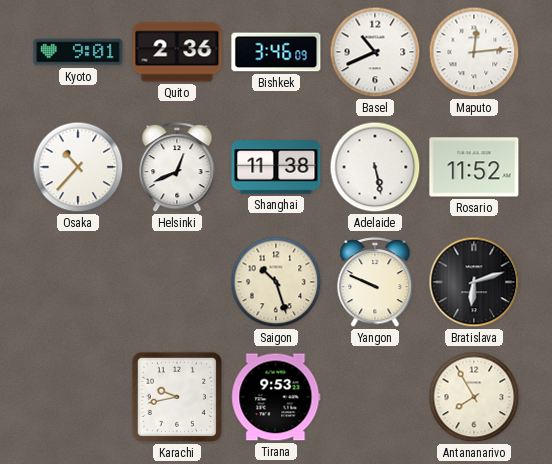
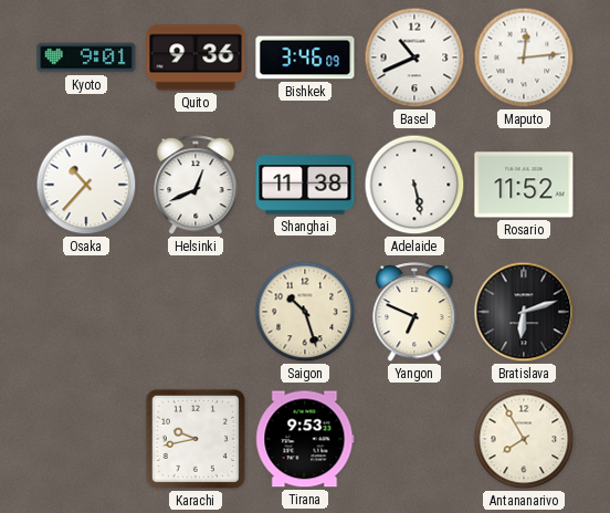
Quito: 2:36 -> 9:36 (196, 57)
Yangon: 9:49 -> 6:49 (414, 313)
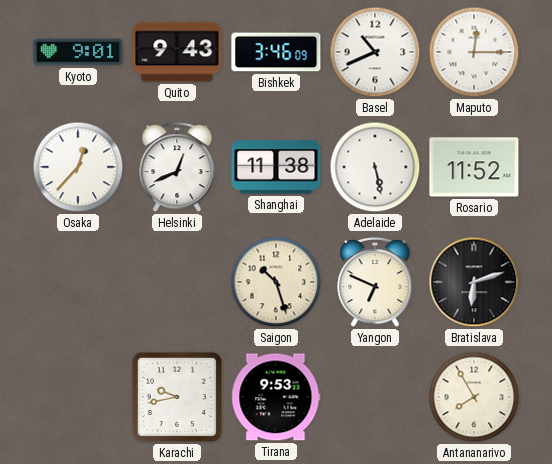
Quito: 9:36 -> 9:43 (177, 52)
Maputo: 12:14 -> 12:15 (474, 52)
Osaka: 10:37 -> 12:37 (78, 167)
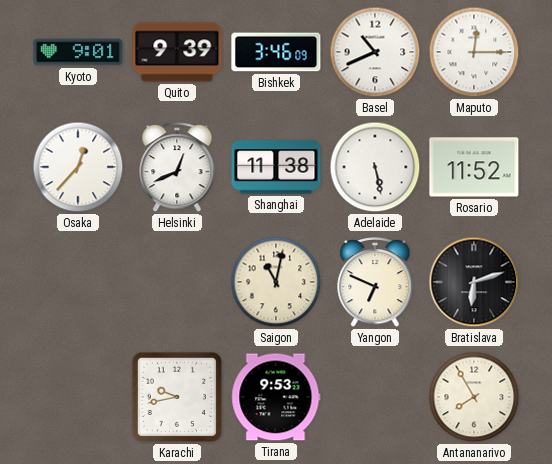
Quito: 9:43 -> 9:39 (177, 52)
Saigon: 10:27 -> 11:02 (276, 282)
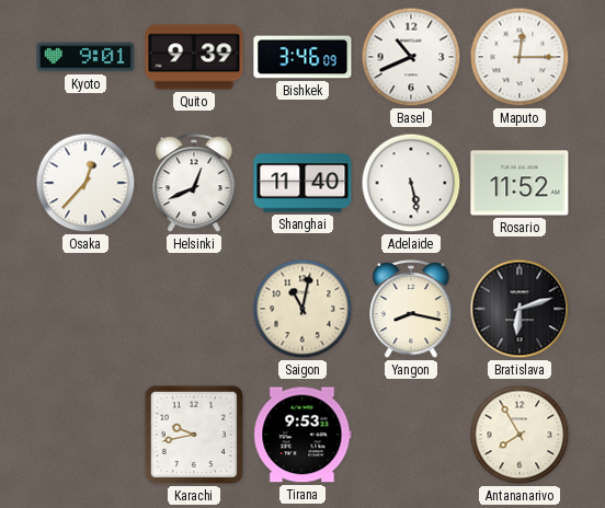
Shanghai: 11:38 -> 11:40 (302, 183)
Yangon: 6:49 -> 8:17 (411, 310)
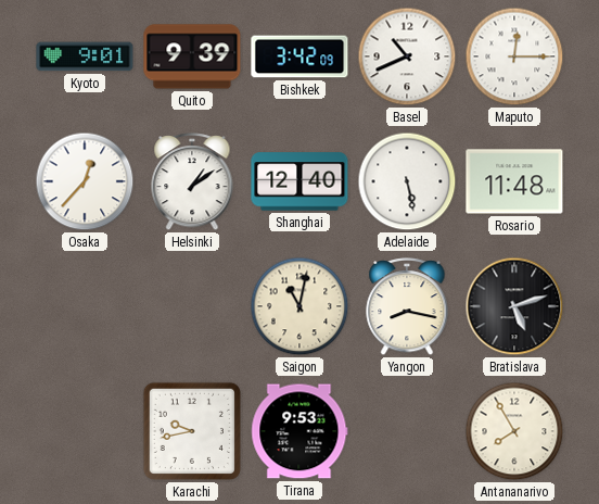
Bishkek: 3:46 -> 3:42 (299, 56)
Helsinki: 12:41 -> 1:09 (192, 182)
Shanghai: 11:40 -> 12:40 (299, 181)
Rosario: 11:52 -> 11:48 (514, 181)
Bratislava: 6:12 -> 5:12 (514, 306)
